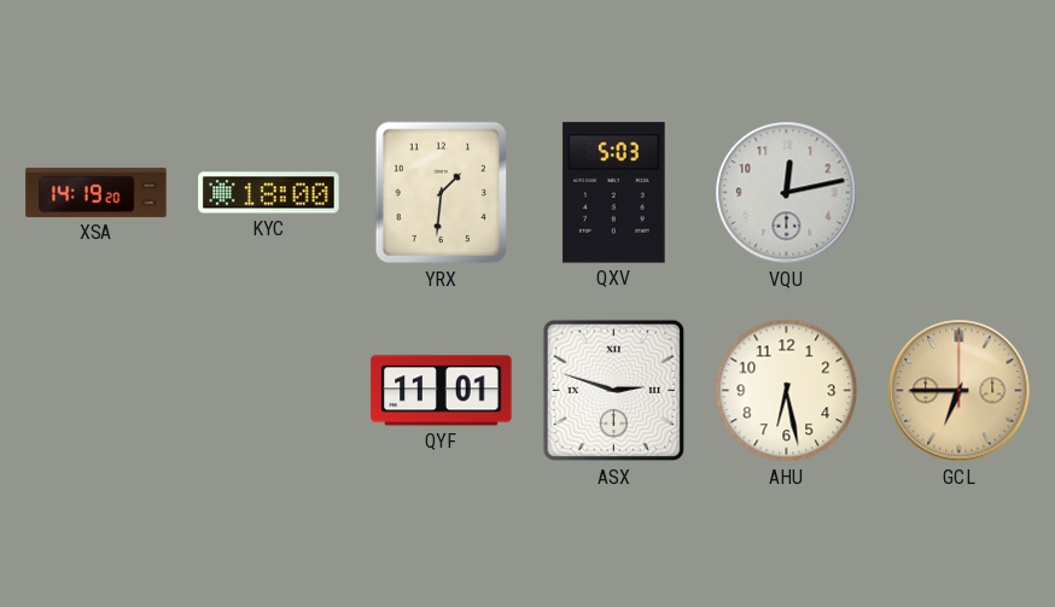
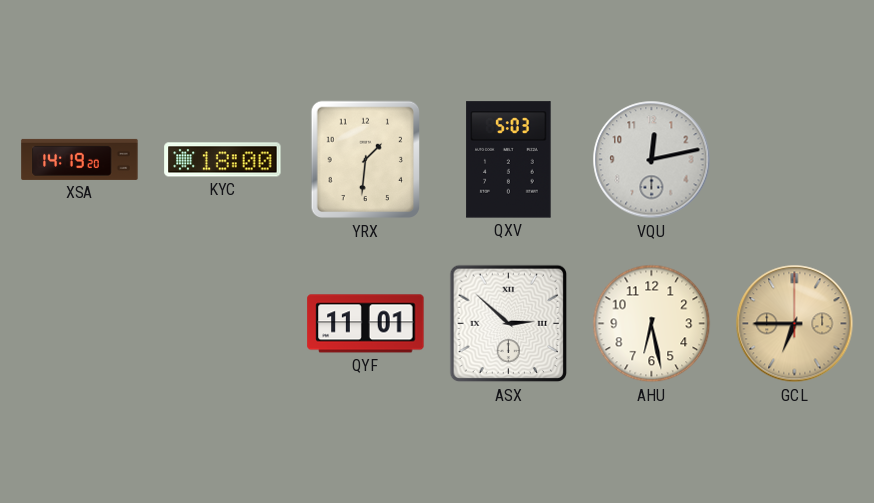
ASX: 2:48 -> 2:52 (509, 324)
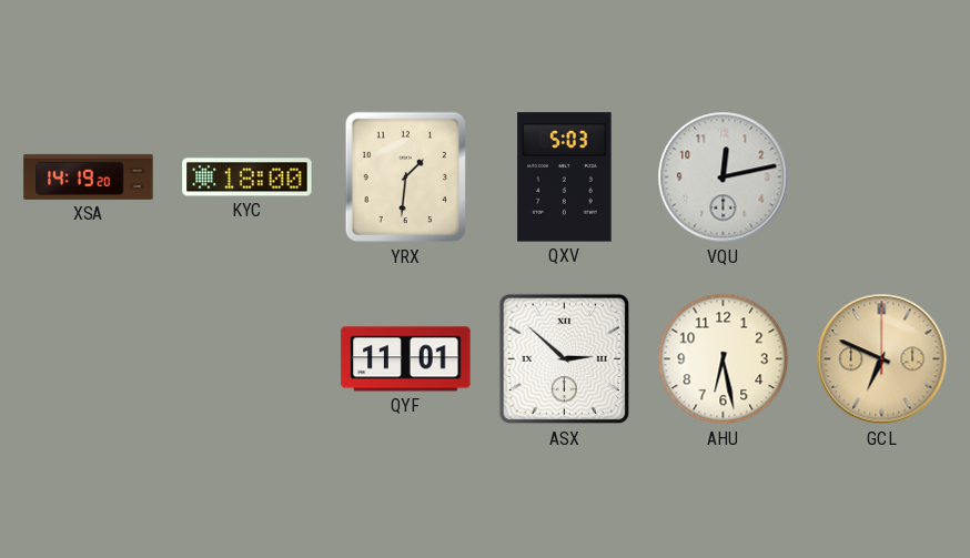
GCL: 6:45 -> 6:49 (882, 359)
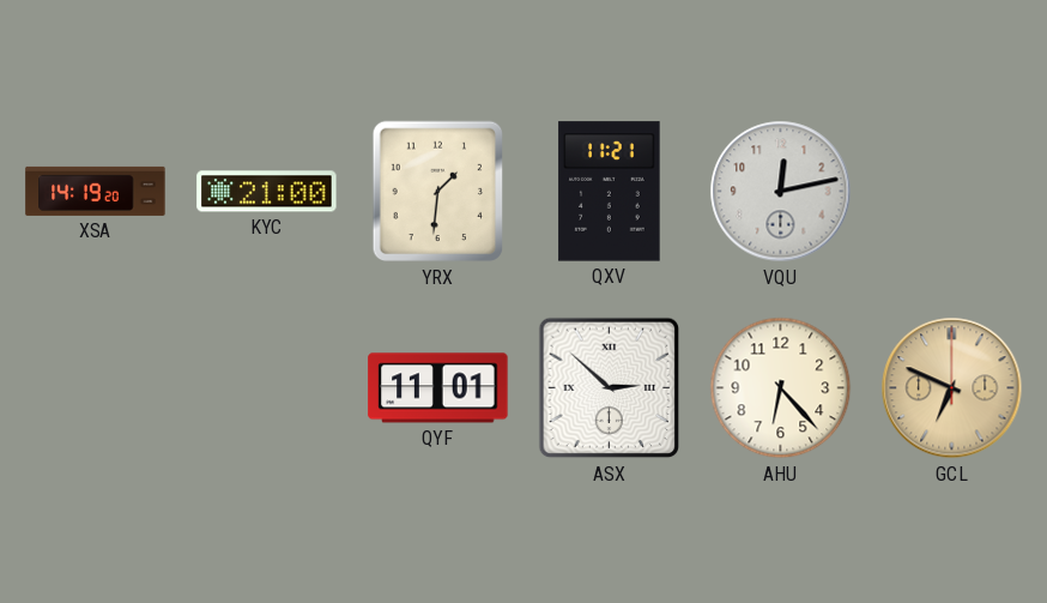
KYC: 18:00 -> 21:00 (267, 192)
QXV: 5:03 -> 11:21 (610, 192)
AHU: 6:28 -> 6:23 (781, 388)
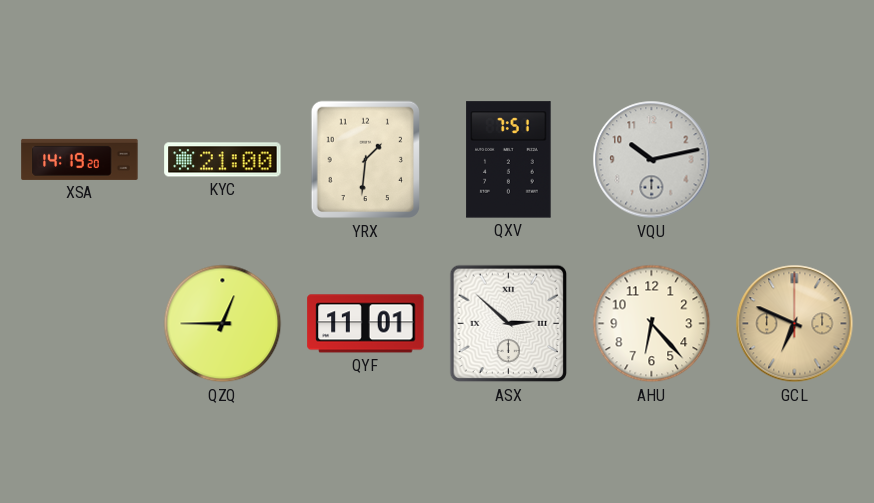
QXV: 11:21 -> 7:51 (509, 160)
VQU: 12:13 -> 10:13 (652, 160)
QZQ: none -> 12:45 (223, 324)
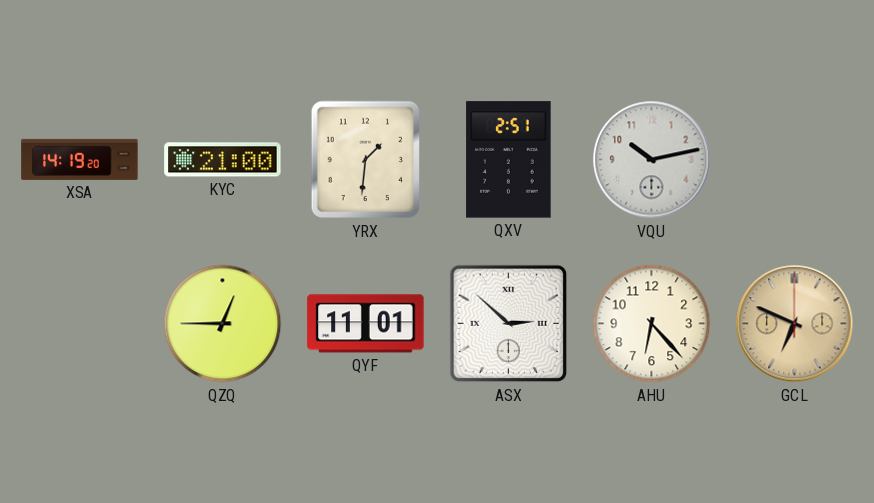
QXV: 7:51 -> 2:51 (509, 160)
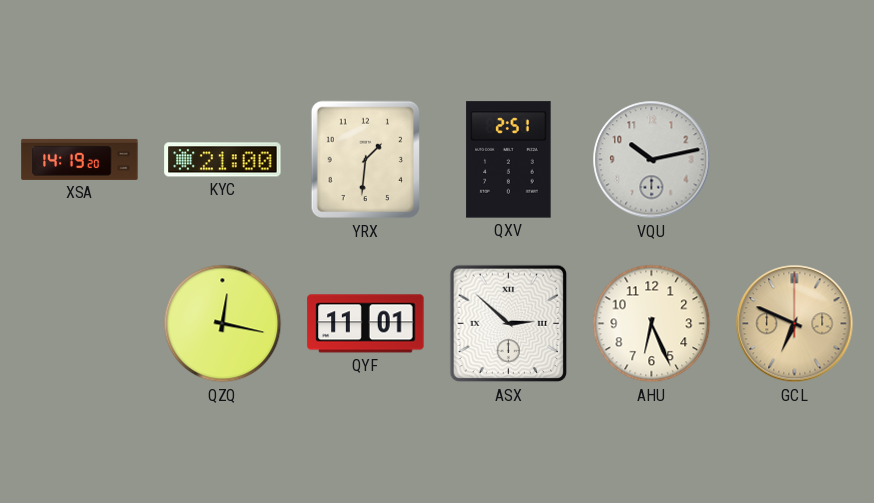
QZQ: 12:45 -> 12:17 (223, 324)
AHU: 6:23 -> 6:26 (652, 324)
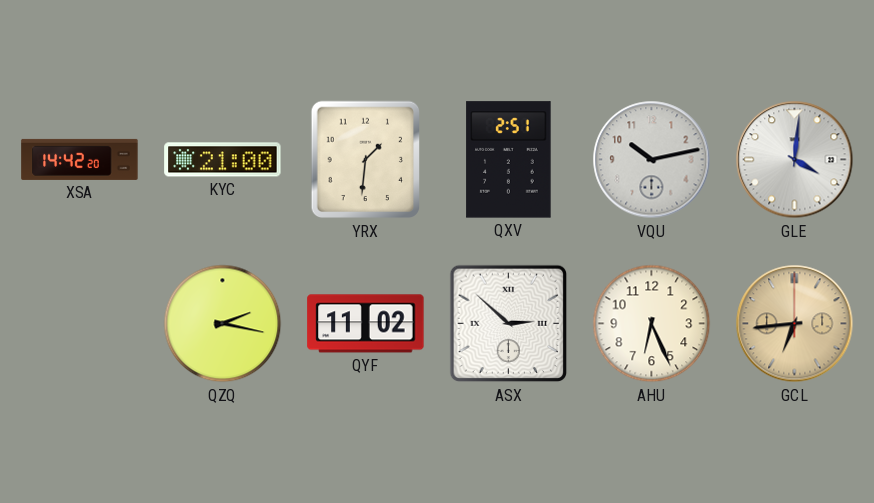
XSA: 14:19 -> 14:42 (80, 159)
GLE: none -> 4:01 (795, 160)
QZQ: 12:17 -> 2:17 (223, 324)
QYF: 11:01 -> 11:02 (366, 324)
GCL: 6:49 -> 6:44 (795, 324)
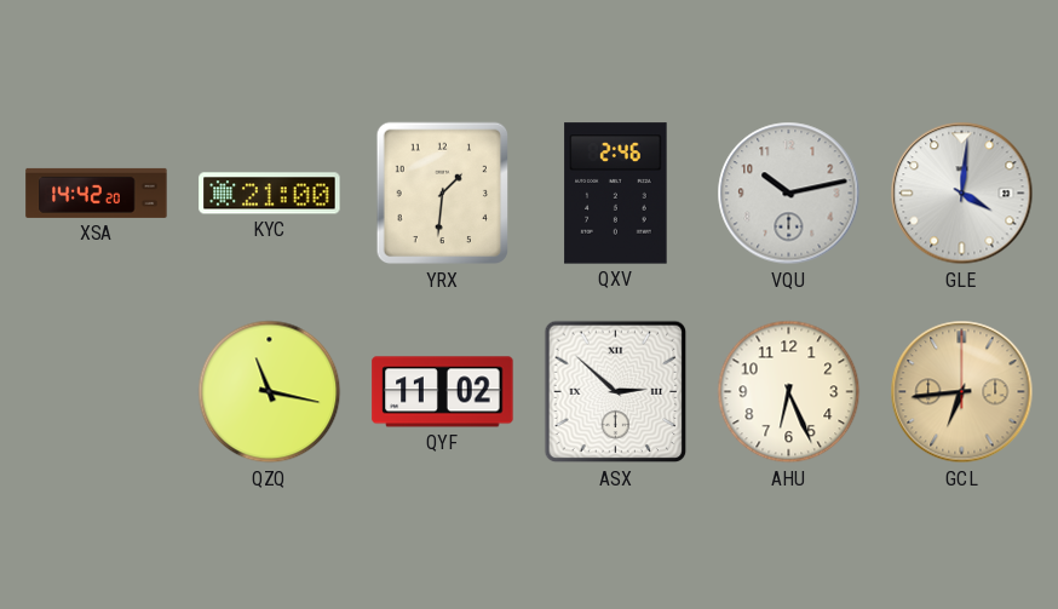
QXV: 2:51 -> 2:46 (616, 194)
QZQ: 2:17 -> 11:17 (270, 392)
